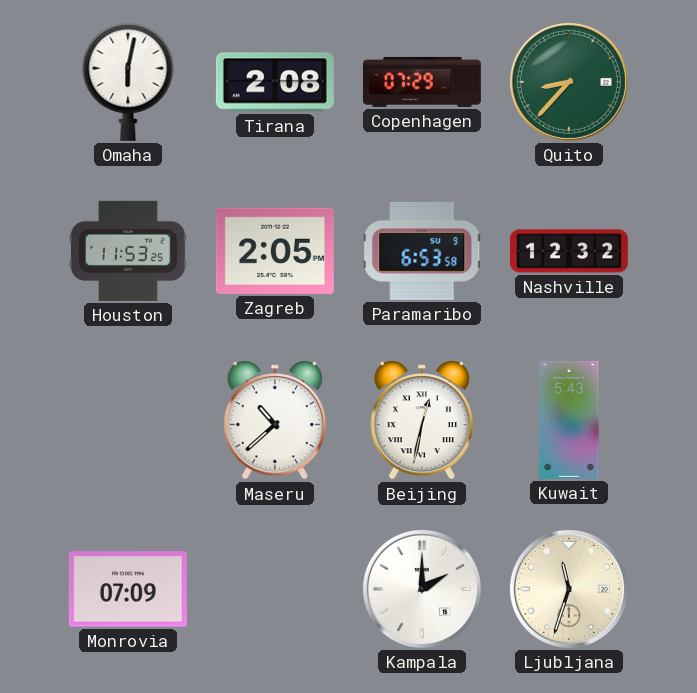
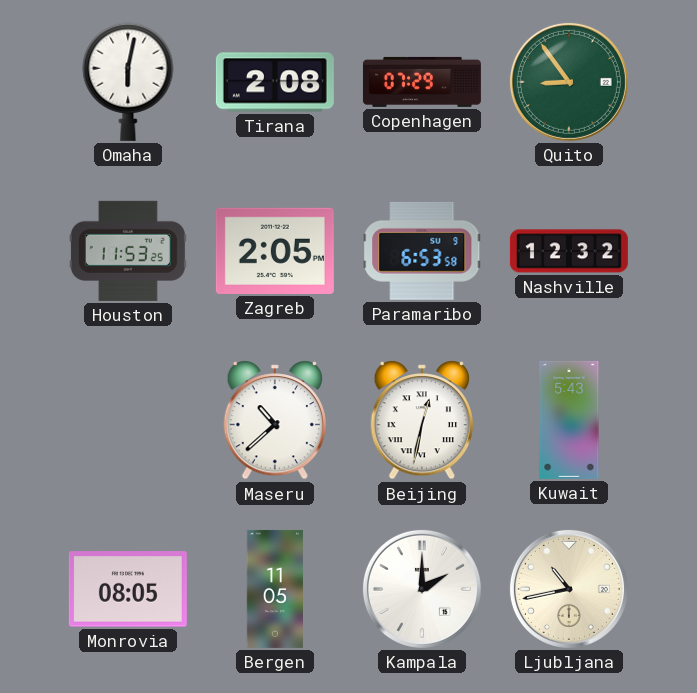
Quito: 8:37 -> 8:54 (569, 82)
Monrovia: 07:09 -> 08:05 (128, 589)
Bergen: none -> 11:05 (274, 589)
Ljubljana: 11:33 -> 10:43 (569, 589)
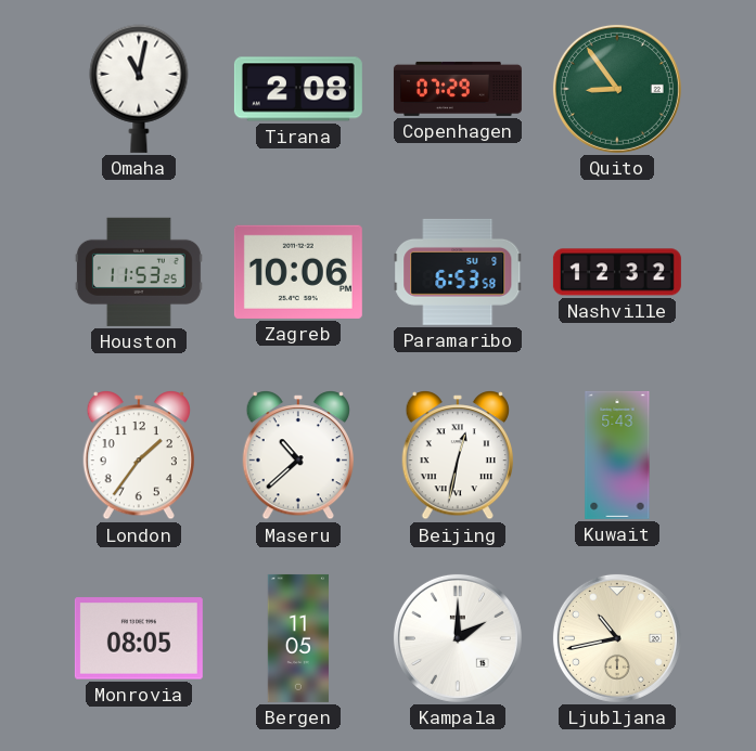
Omaha: 6:02 -> 11:02 (139, 89)
Zagreb: 2:05 -> 10:06 (298, 272)
London: none -> 1:36 (138, 455)
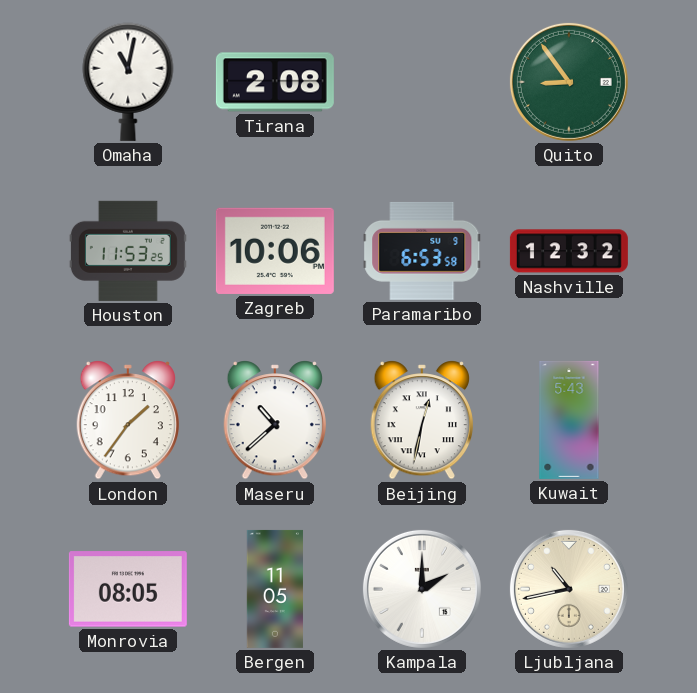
Copenhagen: 07:29 -> none (458, 89)
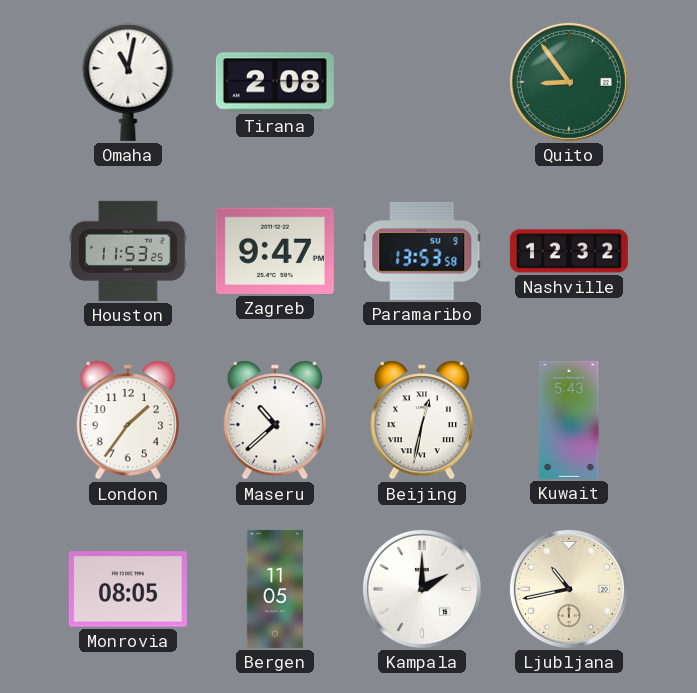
Zagreb: 10:06 -> 9:47 (275, 251)
Paramaribo: 6:53 -> 13:53 (422, 251)
